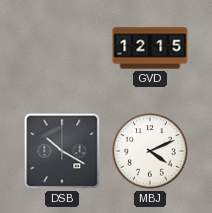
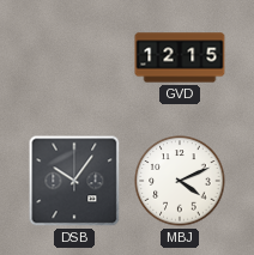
DSB: 10:20 -> 10:06 (74, 181)
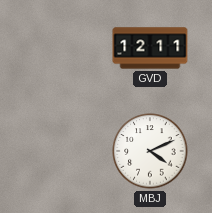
GVD: 12:15 -> 12:11 (150, 48)
DSB: 10:06 -> none (74, 181)
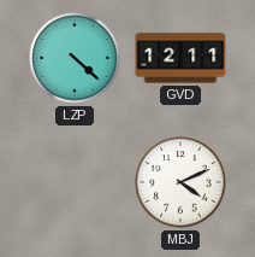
LZP: none -> 4:22 (75, 58)
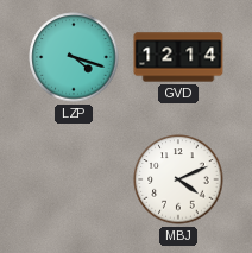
LZP: 4:22 -> 4:18 (74, 57)
GVD: 12:11 -> 12:14 (178, 57)
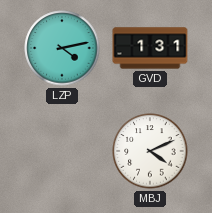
LZP: 4:18 -> 4:13 (62, 48)
GVD: 12:14 -> 1:31 (150, 48)
